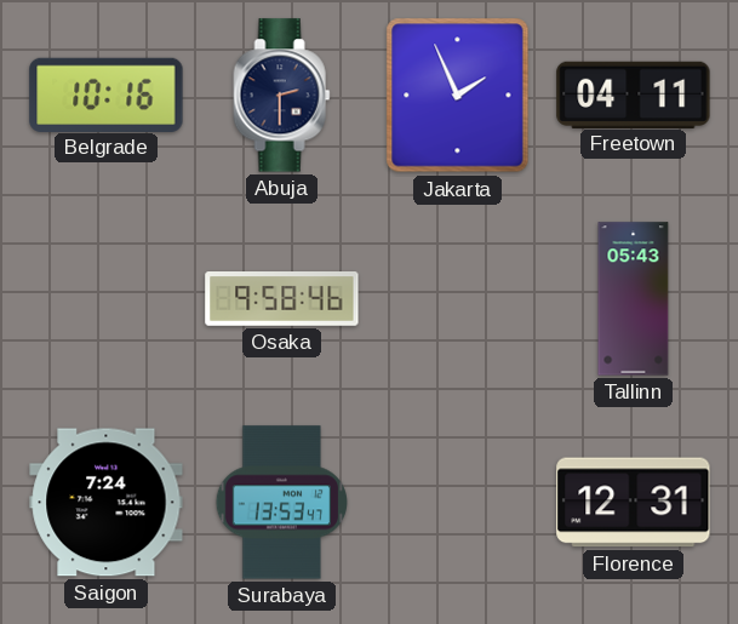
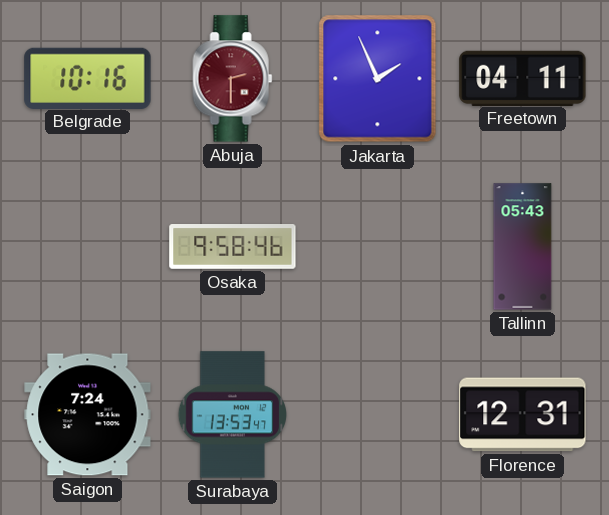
Abuja dial: navy -> burgundy (233, 79)
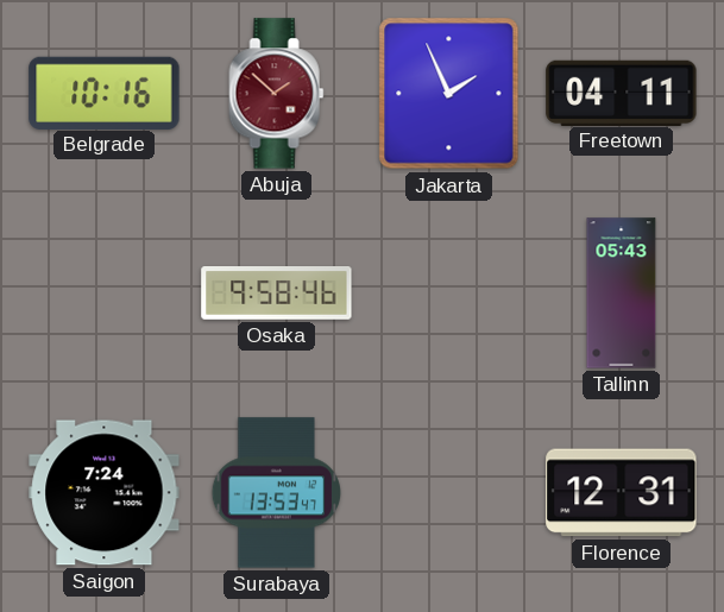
Abuja: 2:30 -> 1:52 (277, 94)
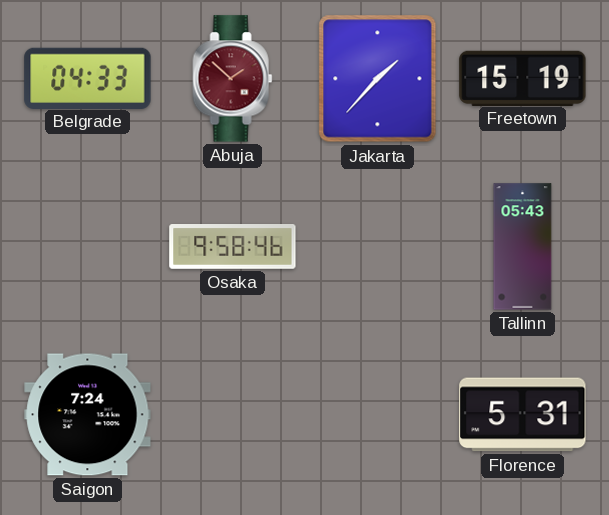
Belgrade: 10:16 -> 04:33 (88, 78)
Jakarta: 1:56 -> 1:37 (378, 79)
Freetown: 04:11 -> 15:19 (523, 78)
Surabaya: 13:53 -> none (277, 493)
Florence: 12:31 -> 5:31 (523, 415)
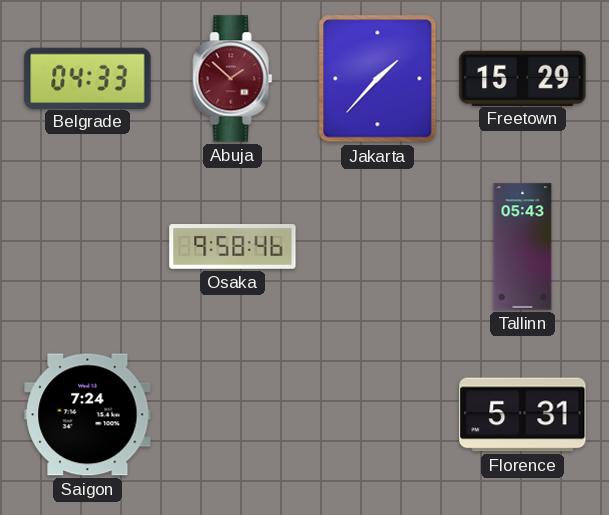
Freetown: 15:19 -> 15:29 (523, 78)
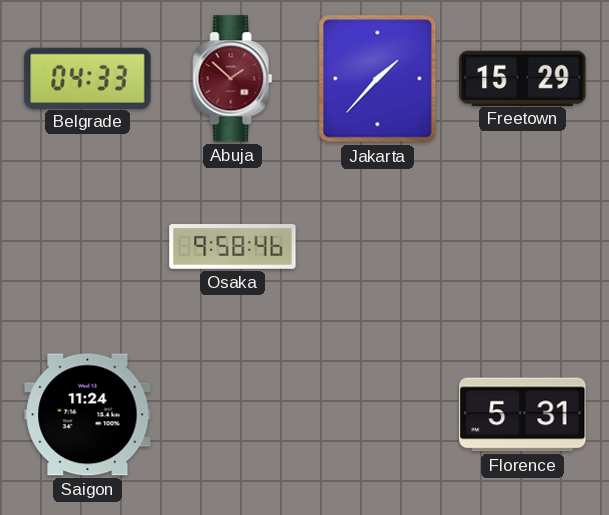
Tallinn: 05:43 -> none (523, 247)
Saigon: 7:24 -> 11:24 (88, 415)
